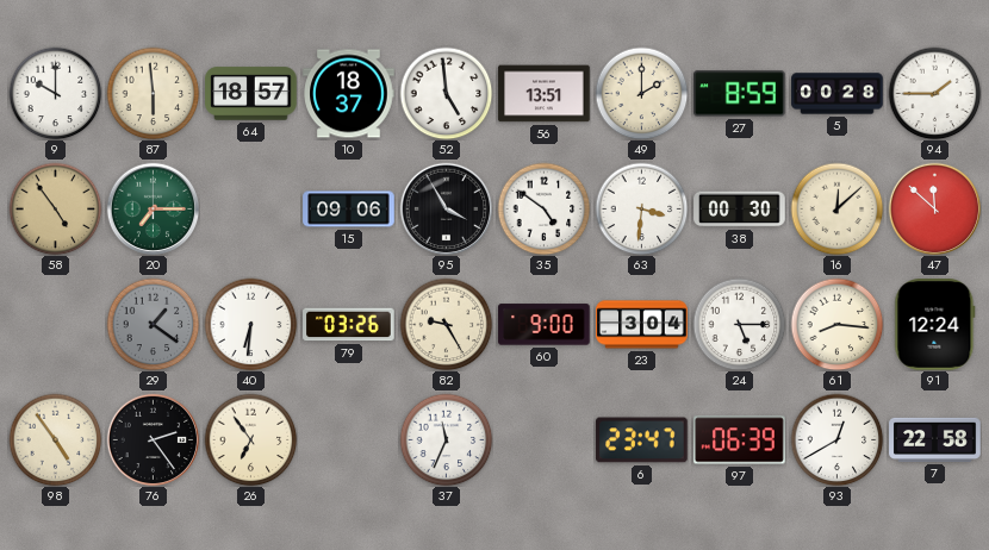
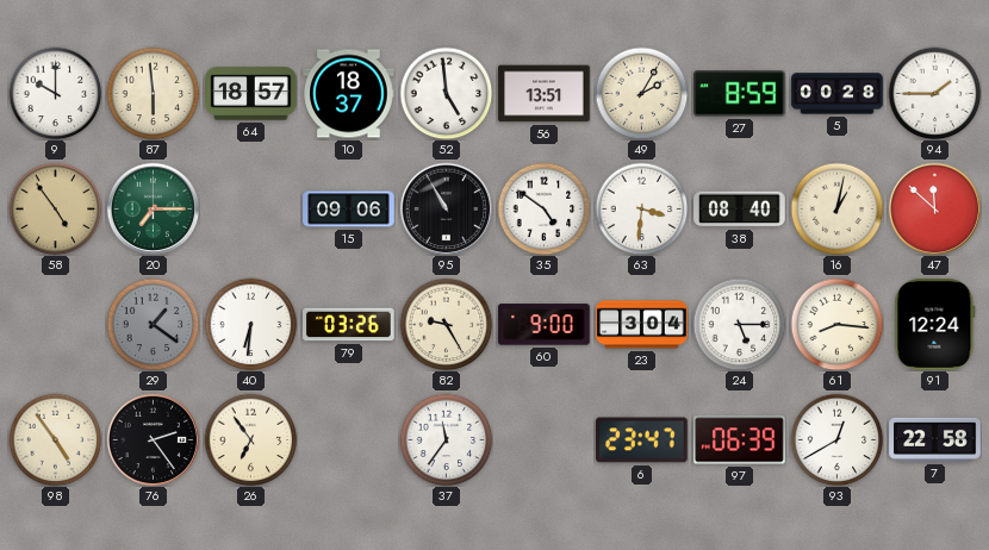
49: 2:00 -> 2:05 (641, 93)
95: 3:55 -> 10:55 (446, 208)
38: 00:30 -> 08:40 (740, 210)
16: 12:08 -> 1:02 (836, 208)
37: 11:34 -> 11:36 (446, 439)
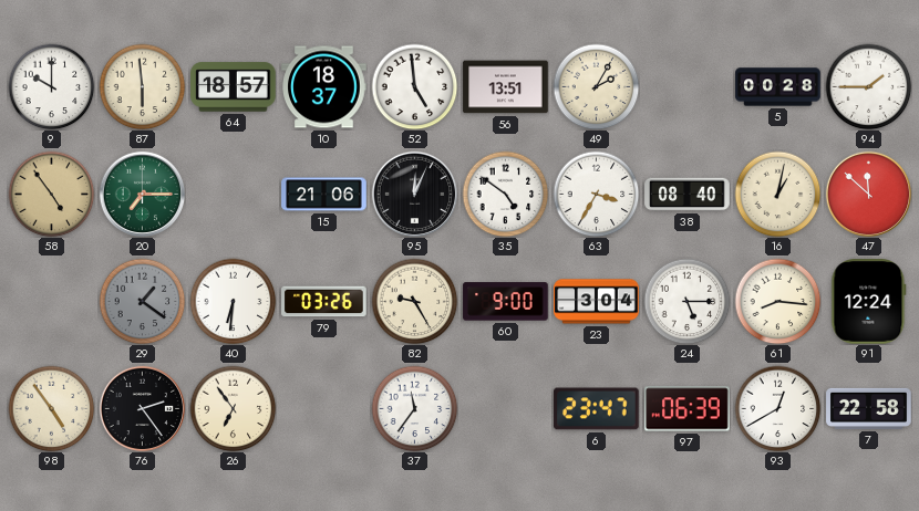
27: 8:59 -> none (740, 94)
15: 09:06 -> 21:06 (324, 195)
95: 10:55 -> 12:04 (414, 194)
63: 3:31 -> 3:35 (596, 194)
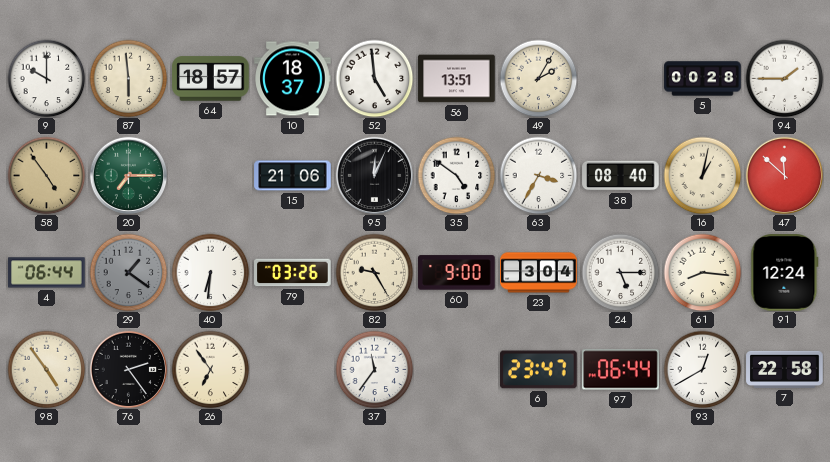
4: none -> 06:44 (47, 273)
97: 06:39 -> 06:44 (621, 370)
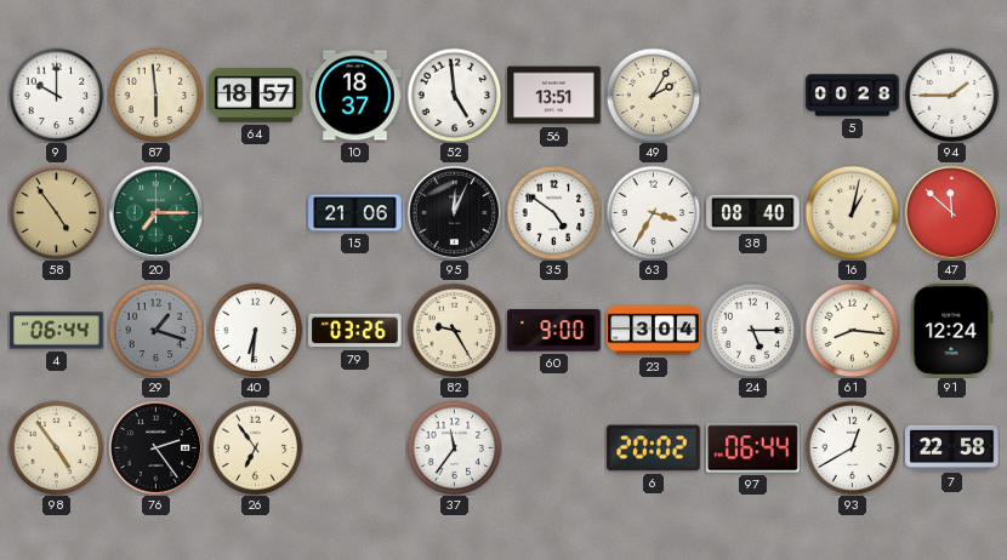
29: 1:21 -> 1:18 (155, 330)
6: 23:47 -> 20:02 (654, 448)
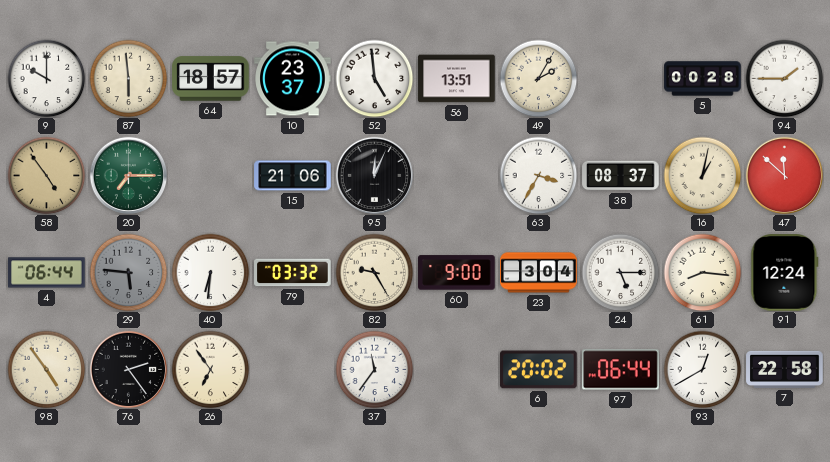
10: 18:37 -> 23:37 (293, 79)
35: 4:51 -> none (553, 212)
38: 08:40 -> 08:37 (621, 176)
29: 1:18 -> 5:46 (128, 272)
79: 03:26 -> 03:32 (293, 273)
